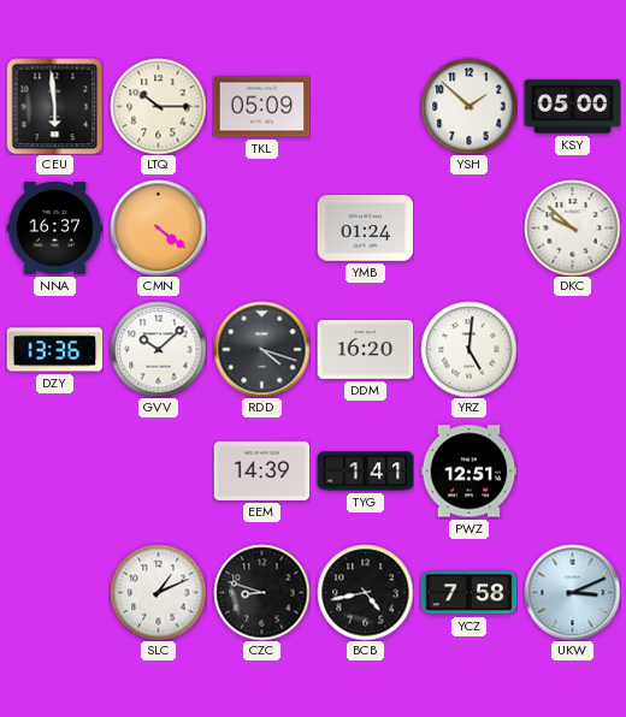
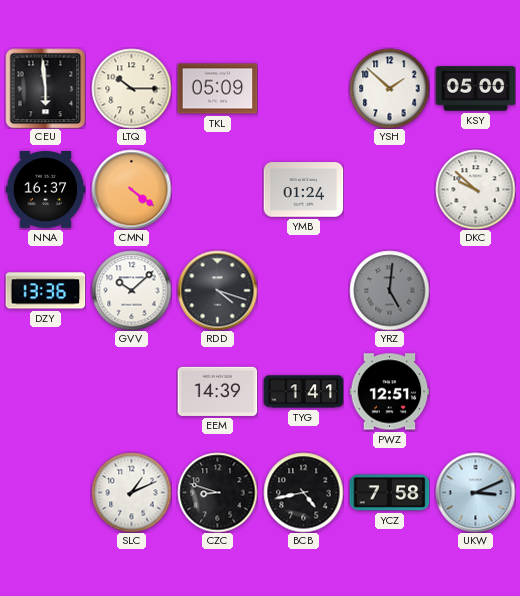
DDM: 16:20 -> none (365, 349)
YRZ dial: white -> grey (389, 290)
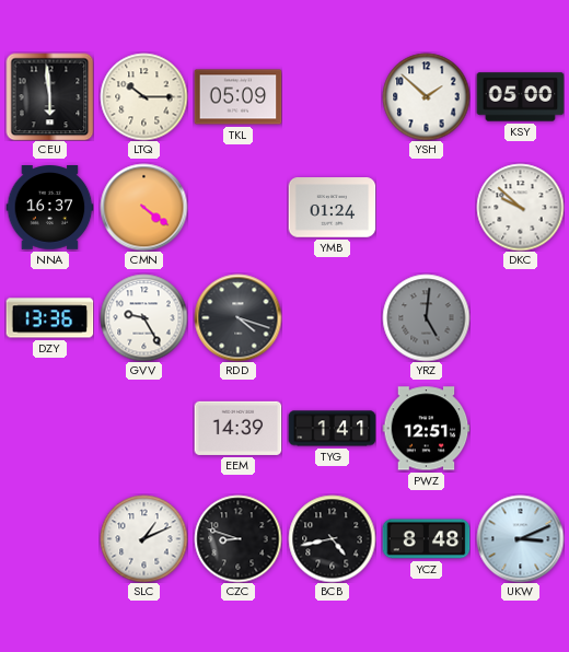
GVV: 10:08 -> 9:25 (143, 317)
YCZ: 7:58 -> 8:48 (426, 539)
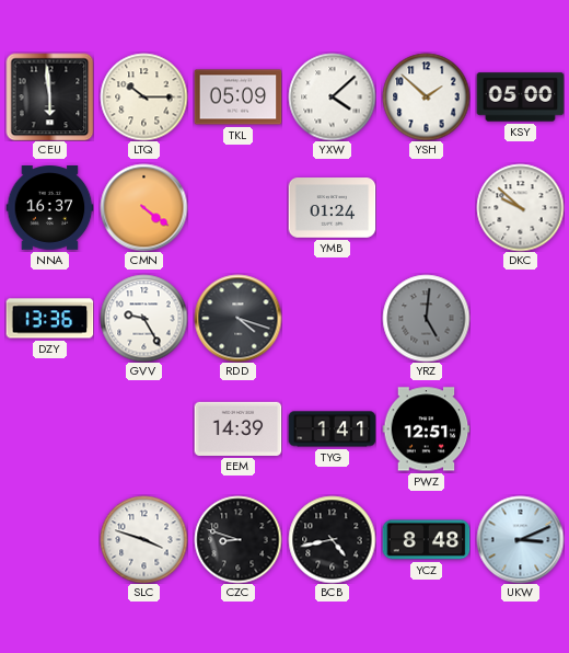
YXW: none -> 4:08 (332, 96)
SLC: 1:11 -> 3:48 (143, 539)
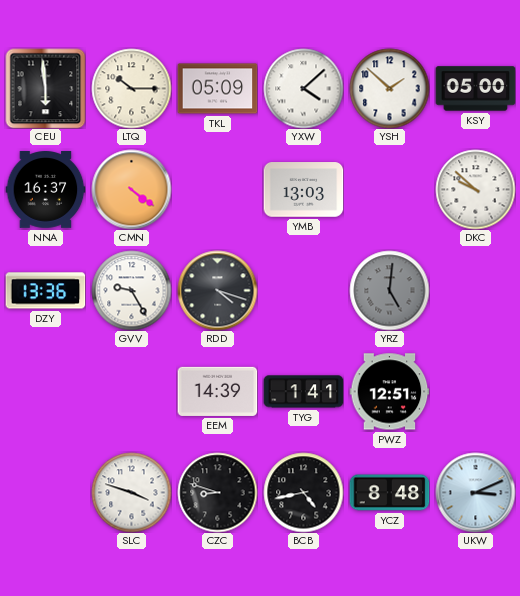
YMB: 01:24 -> 13:03 (303, 190)
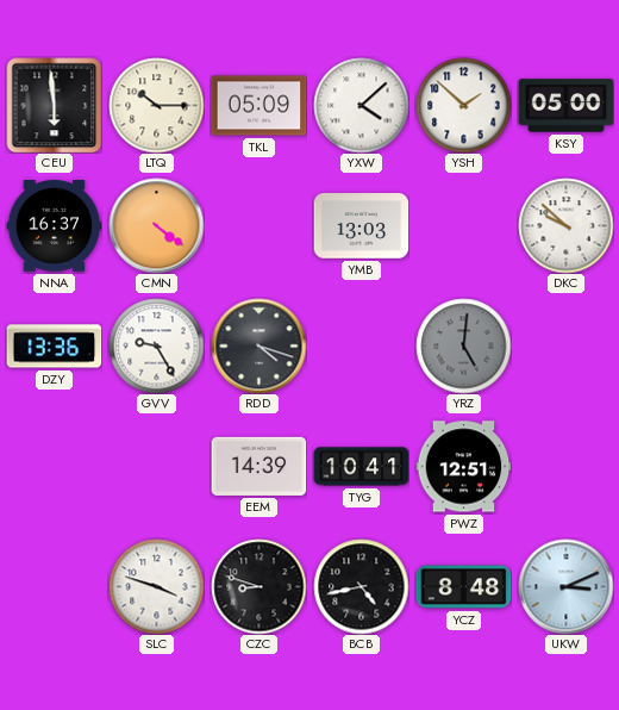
TYG: 1:41 -> 10:41 (361, 467)
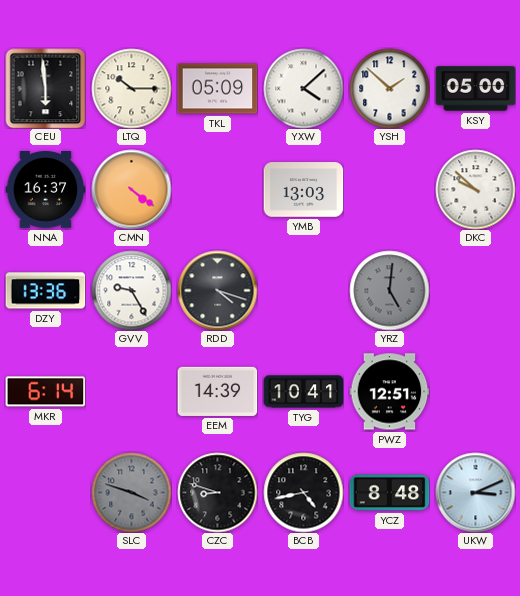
MKR: none -> 6:14 (45, 392)
SLC dial: white -> grey (131, 492)
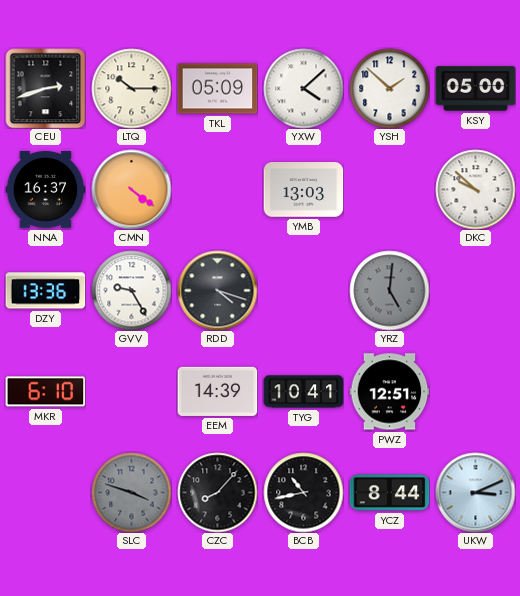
CEU: 5:59 -> 2:42 (45, 88)
MKR: 6:14 -> 6:10 (45, 392)
CZC: 8:48 -> 8:07 (217, 492)
BCB: 4:43 -> 10:43 (303, 492)
YCZ: 8:48 -> 8:44 (389, 493)
